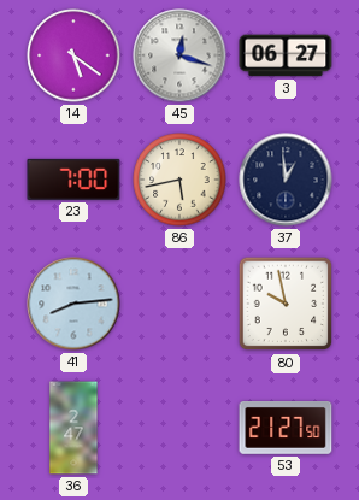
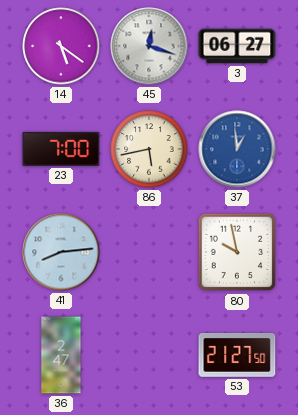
37 dial: navy -> blue (237, 149)
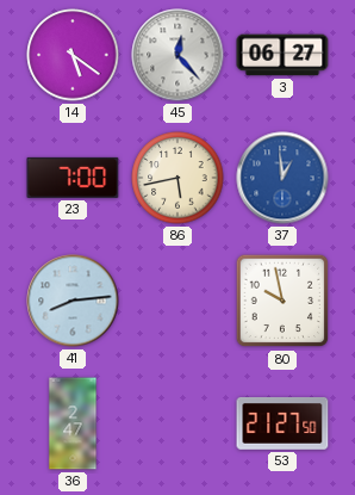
45: 12:18 -> 12:23 (177, 55)
